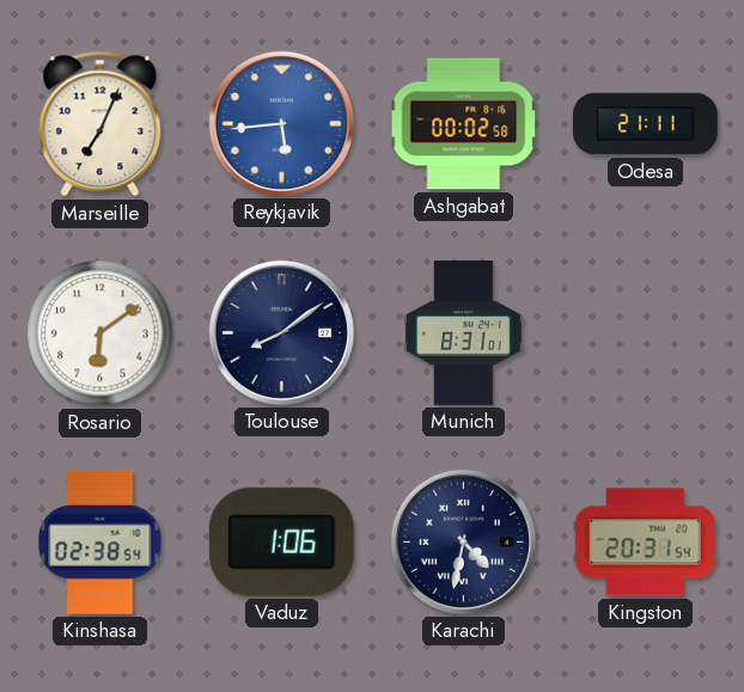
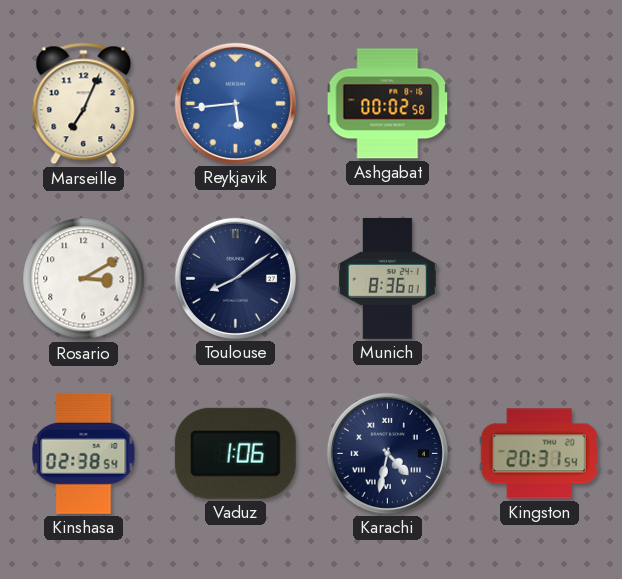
Odesa: 21:11 -> none (645, 124)
Rosario: 6:09 -> 3:10 (84, 279)
Munich: 8:31 -> 8:36 (387, 278)
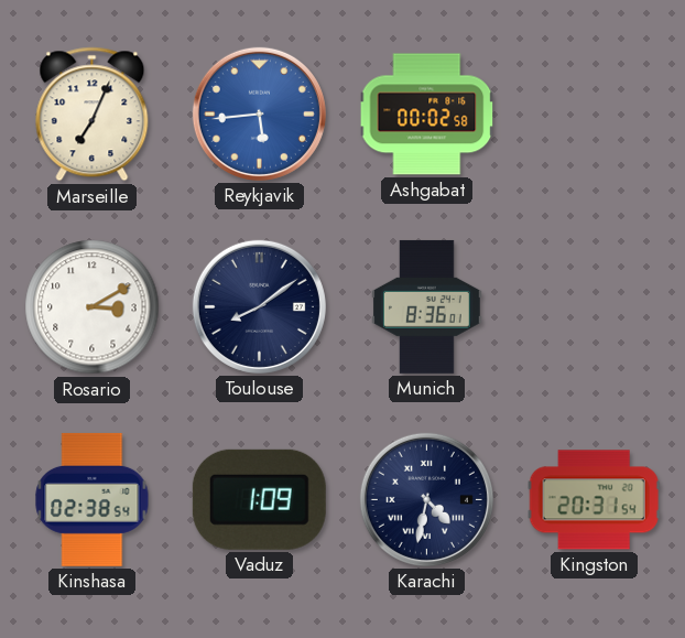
Vaduz: 1:06 -> 1:09 (259, 499)
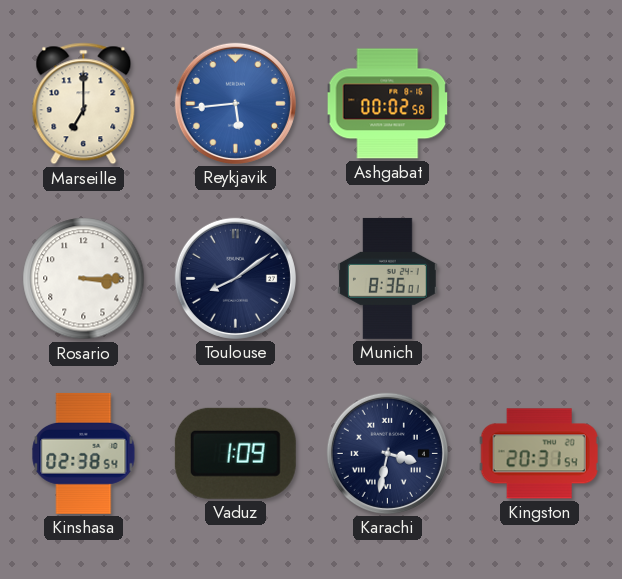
Marseille: 7:04 -> 7:00 (84, 104)
Rosario: 3:10 -> 3:15 (84, 279)
Karachi: 4:32 -> 3:32 (387, 453)
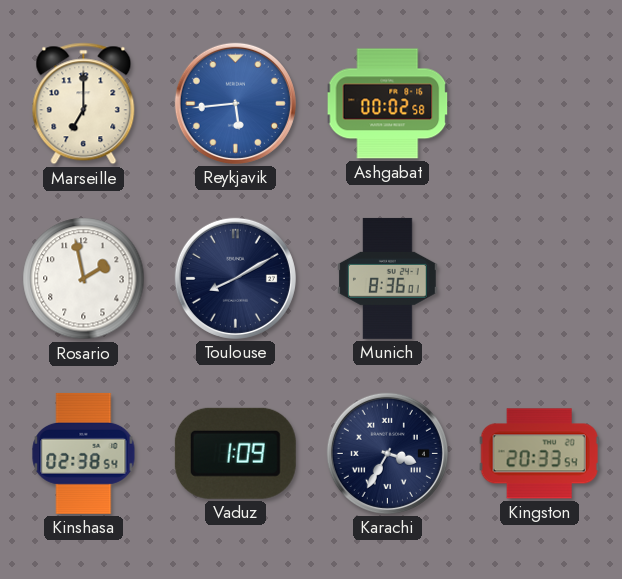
Rosario: 3:15 -> 1:58 (84, 279)
Toulouse: 8:09 -> 8:10 (235, 278)
Karachi: 3:32 -> 3:35 (387, 453)
Kingston: 20:31 -> 20:33 (539, 454)
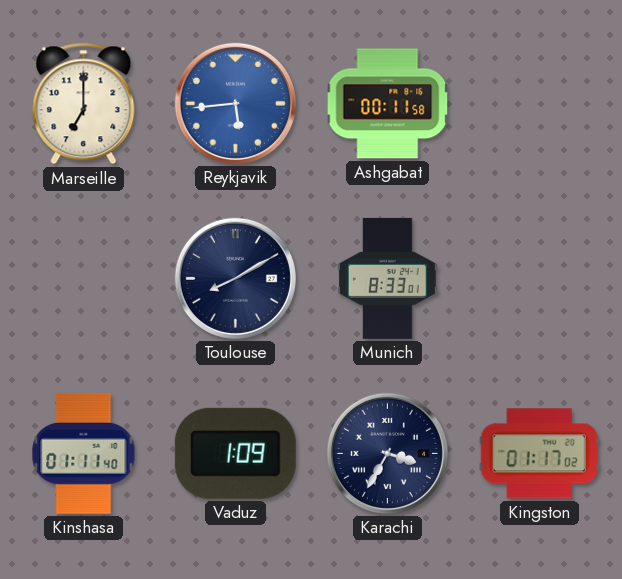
Ashgabat: 00:02 -> 00:11 (388, 104)
Rosario: 1:58 -> none (84, 279)
Munich: 8:36 -> 8:33 (387, 278)
Kinshasa: 02:38 -> 01:11 (84, 453)
Kingston: 20:33 -> 01:17 (539, 454)
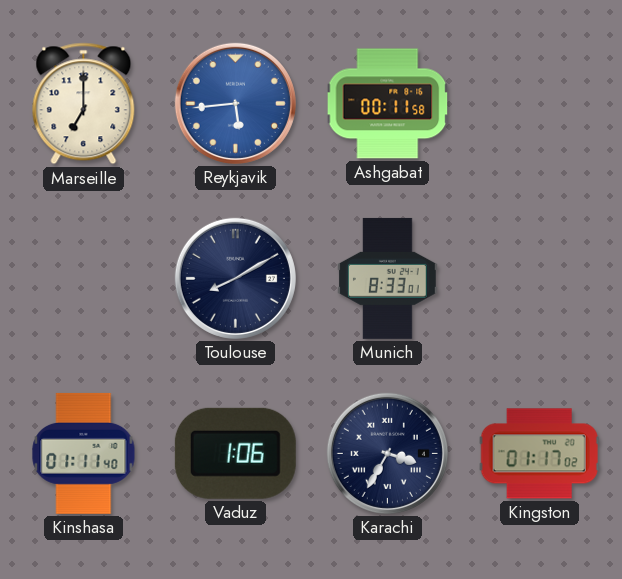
Vaduz: 1:09 -> 1:06 (235, 453)
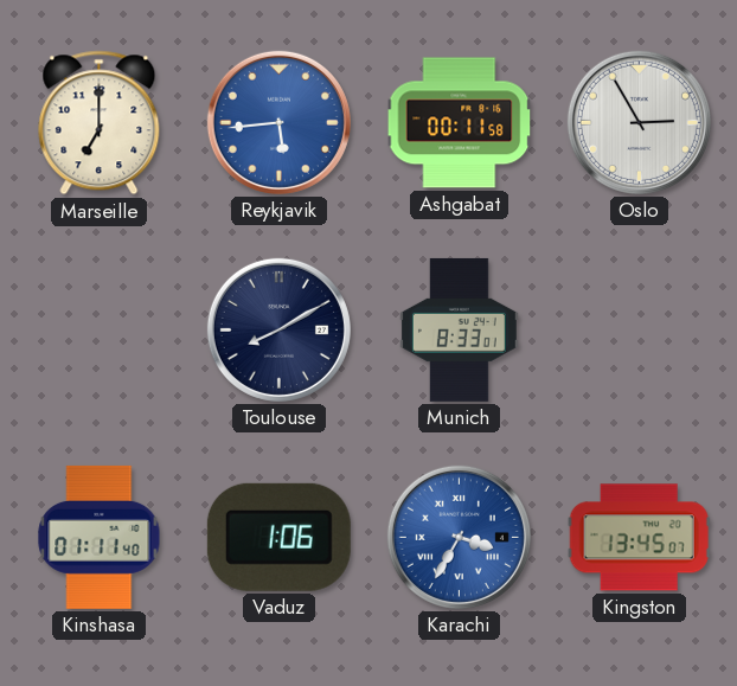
Oslo: none -> 2:55 (639, 122)
Karachi dial: navy -> blue (459, 537)
Kingston: 01:17 -> 13:45 (639, 538)
